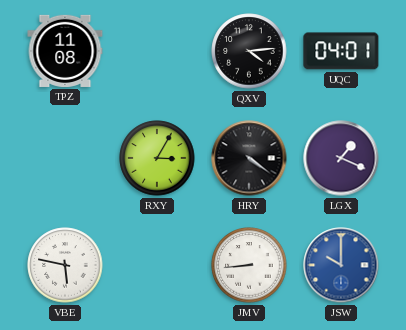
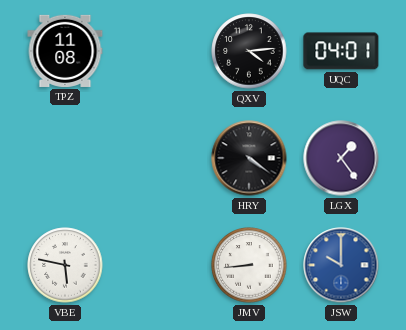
RXY: 3:05 -> none (157, 158)
LGX: 1:19 -> 1:24 (341, 158)
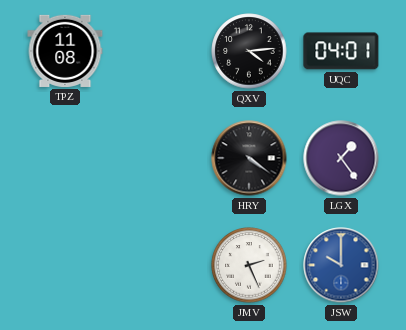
VBE: 5:47 -> none (65, 265)
JMV: 8:44 -> 2:26 (249, 265)
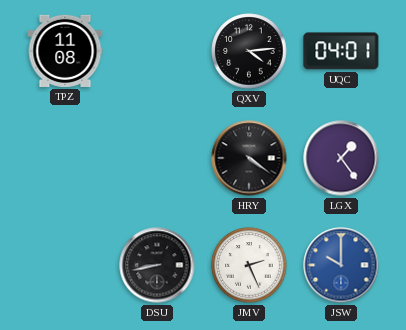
DSU: none -> 8:43 (157, 265)
